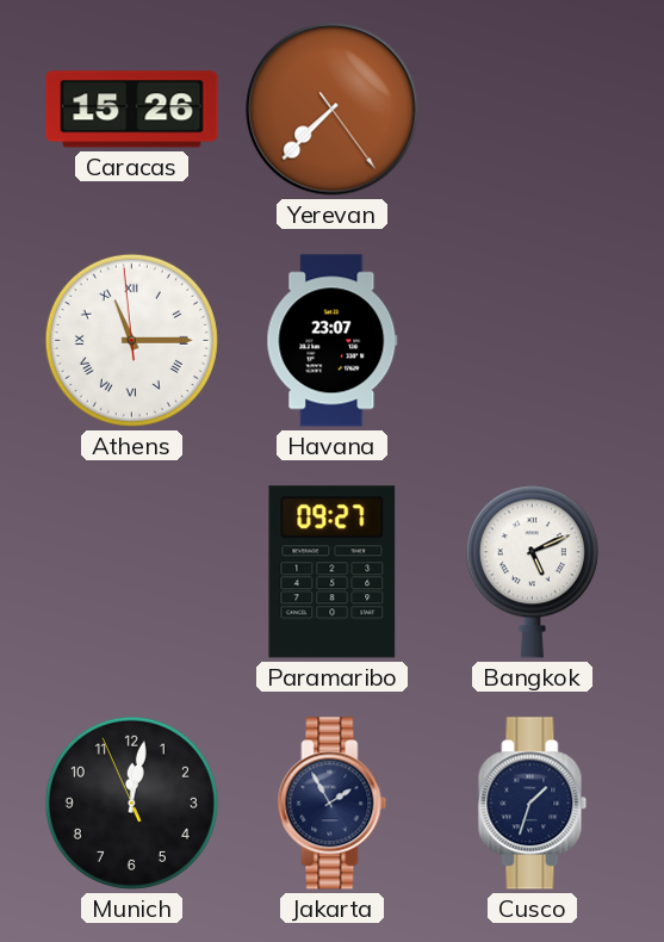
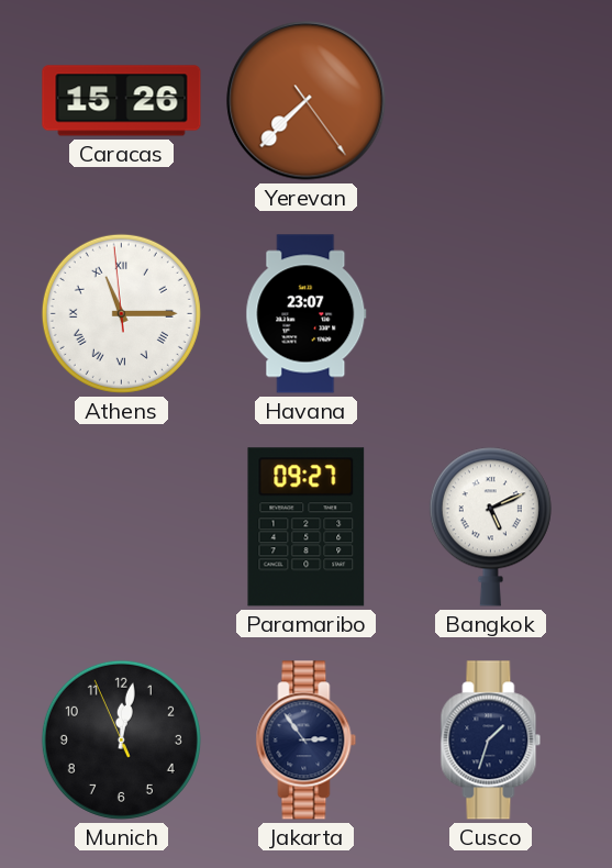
Jakarta: 1:55 -> 2:54 (307, 741)
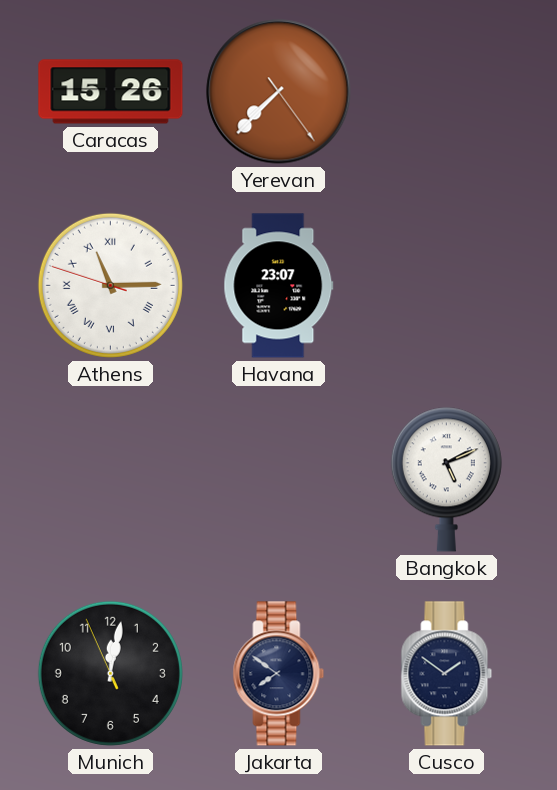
Athens: 11:14:59 -> 11:14:48 (110, 285)
Paramaribo: 09:27 -> none (307, 527)
Jakarta: 2:54 -> 7:51 (279, 674)
Cusco: 1:33 -> 1:51 (447, 674)
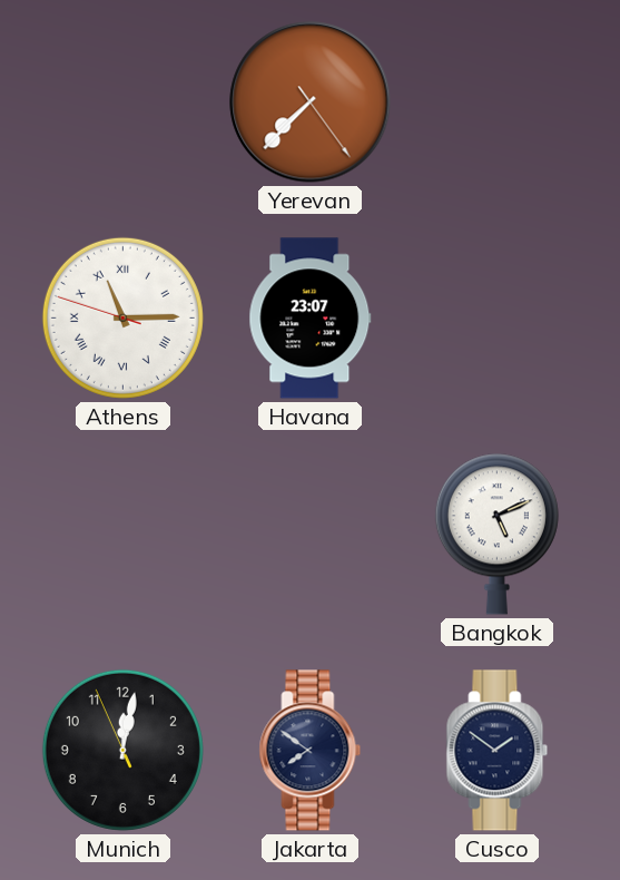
Caracas: 15:26 -> none (111, 92)
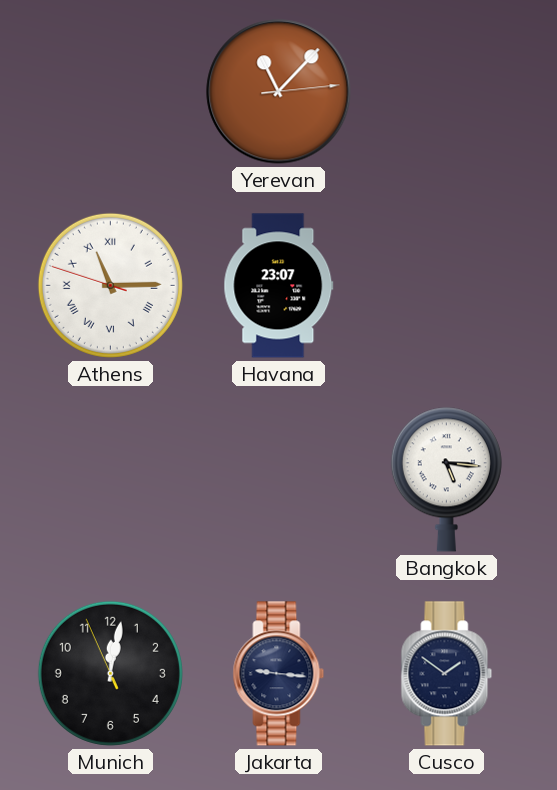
Yerevan: 7:37 -> 11:07 (279, 92)
Bangkok: 5:11 -> 5:16 (446, 479)
Jakarta: 7:51 -> 9:16 (279, 674)
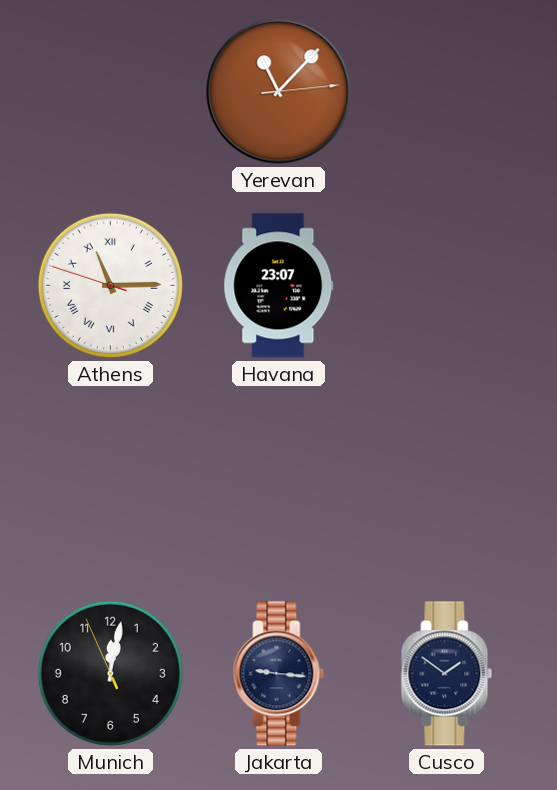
Bangkok: 5:16 -> none (446, 479)
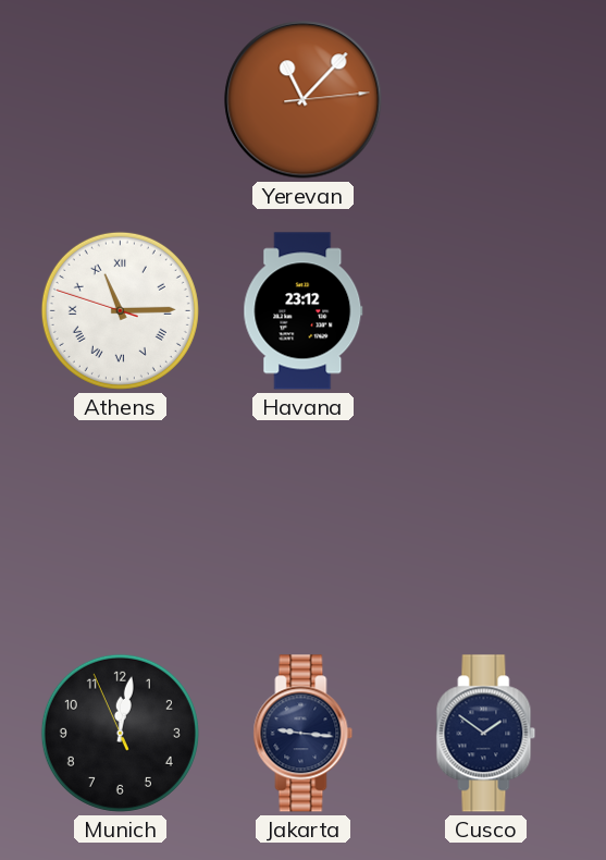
Havana: 23:07 -> 23:12 (304, 311)
